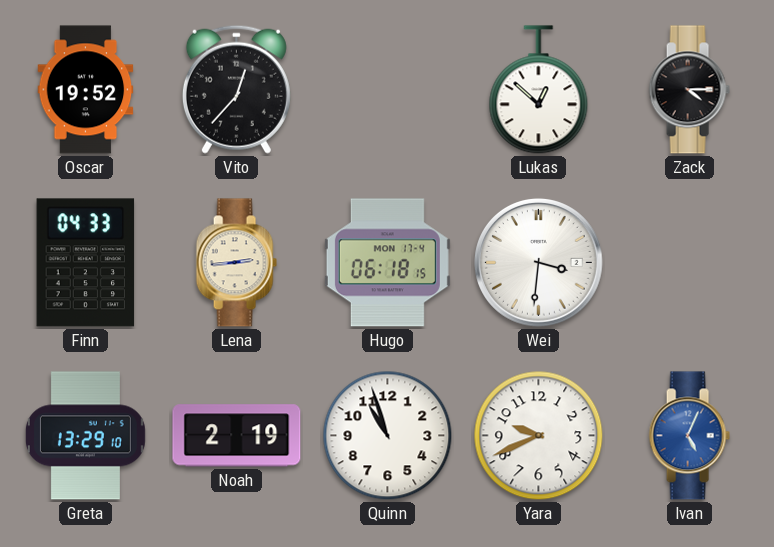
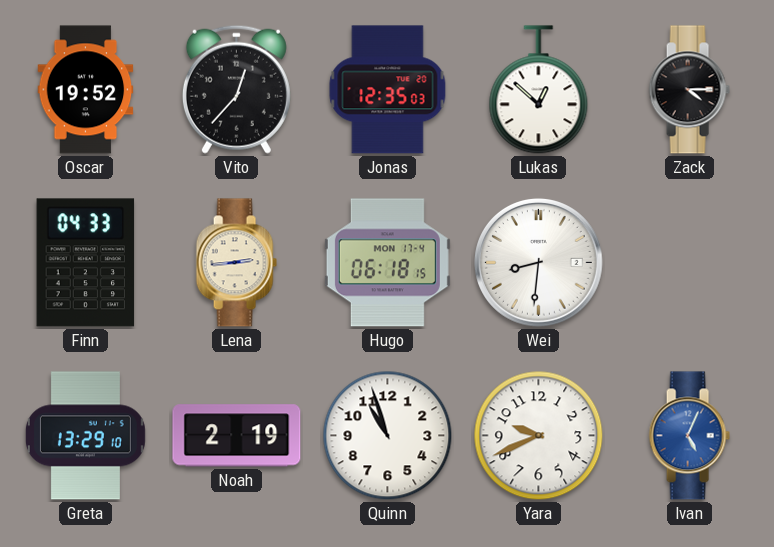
Jonas: none -> 12:35 (388, 90)
Wei: 3:31 -> 8:31 (538, 262)
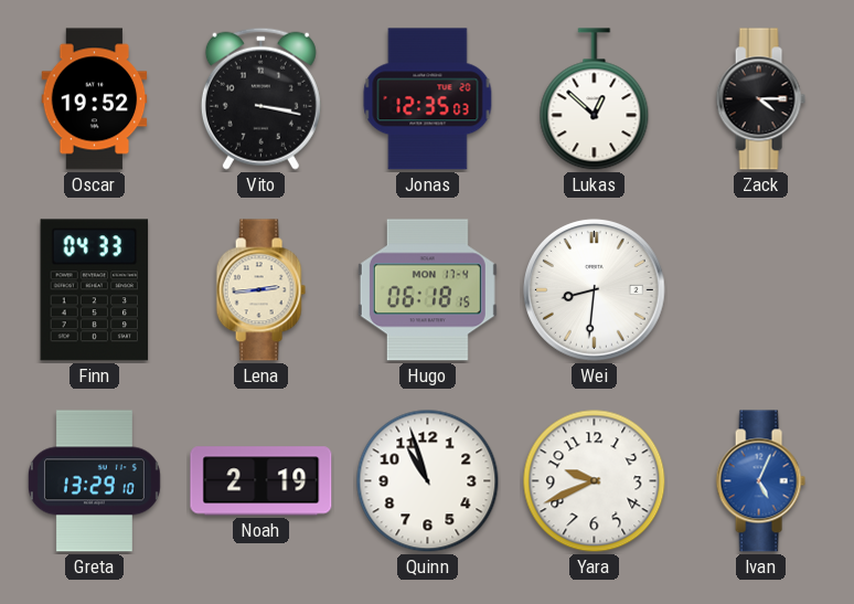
Vito: 12:37 -> 3:17 (260, 98)
